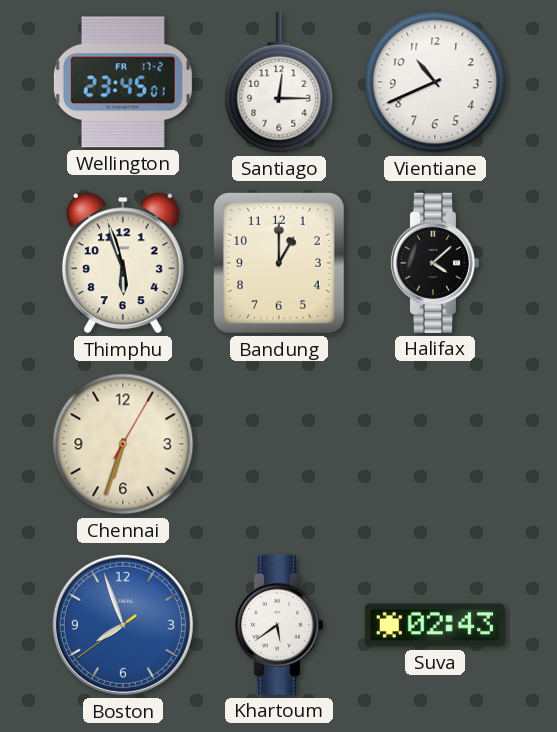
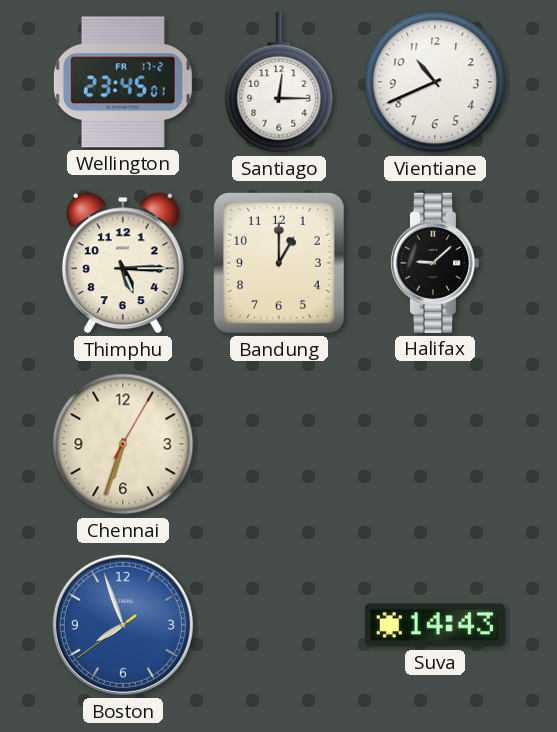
Thimphu: 5:57 -> 5:15 (124, 263)
Halifax: 4:08 -> 9:08 (434, 263)
Khartoum: 5:39 -> none (278, 625)
Suva: 02:43 -> 14:43 (435, 625)
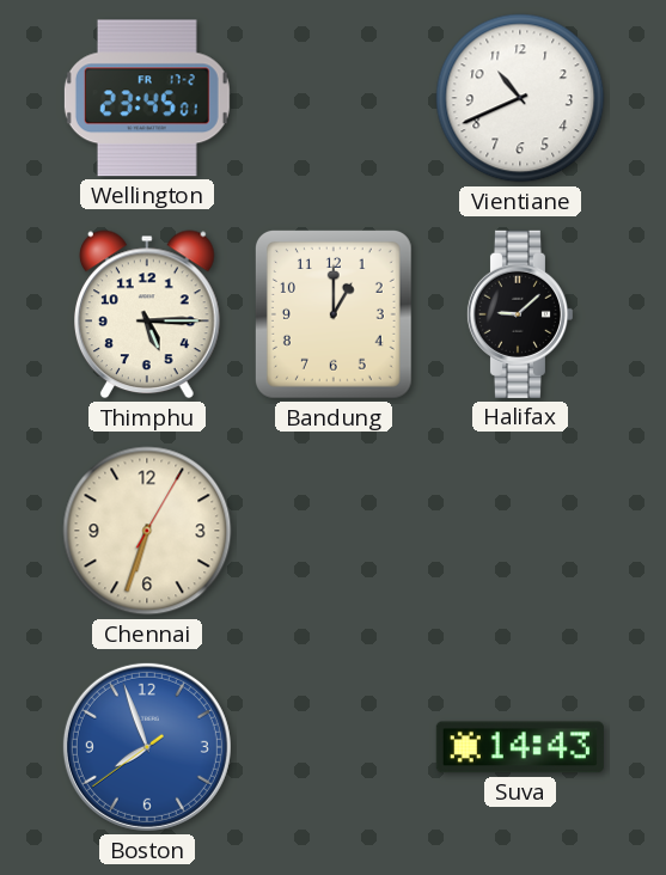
Santiago: 12:15 -> none (279, 82)
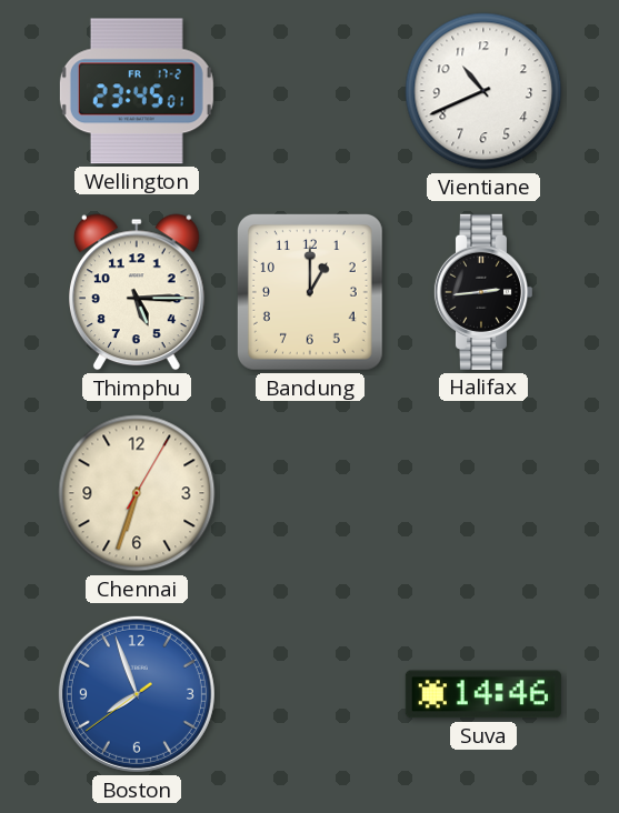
Halifax: 9:08 -> 2:44 (482, 292)
Suva: 14:43 -> 14:46 (483, 694)
